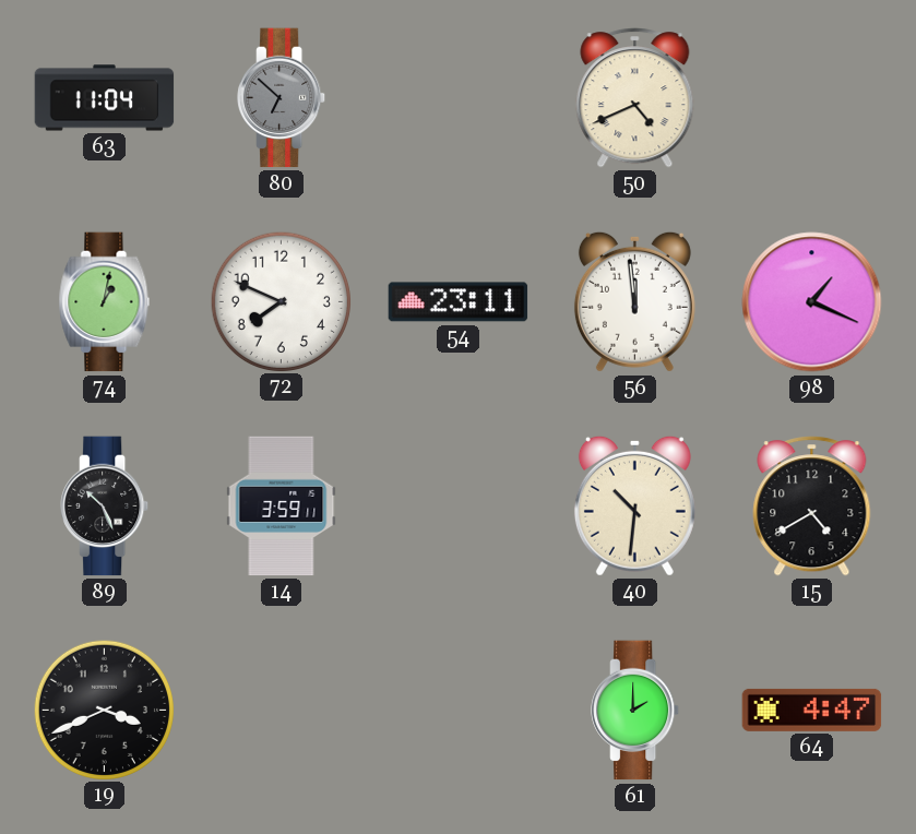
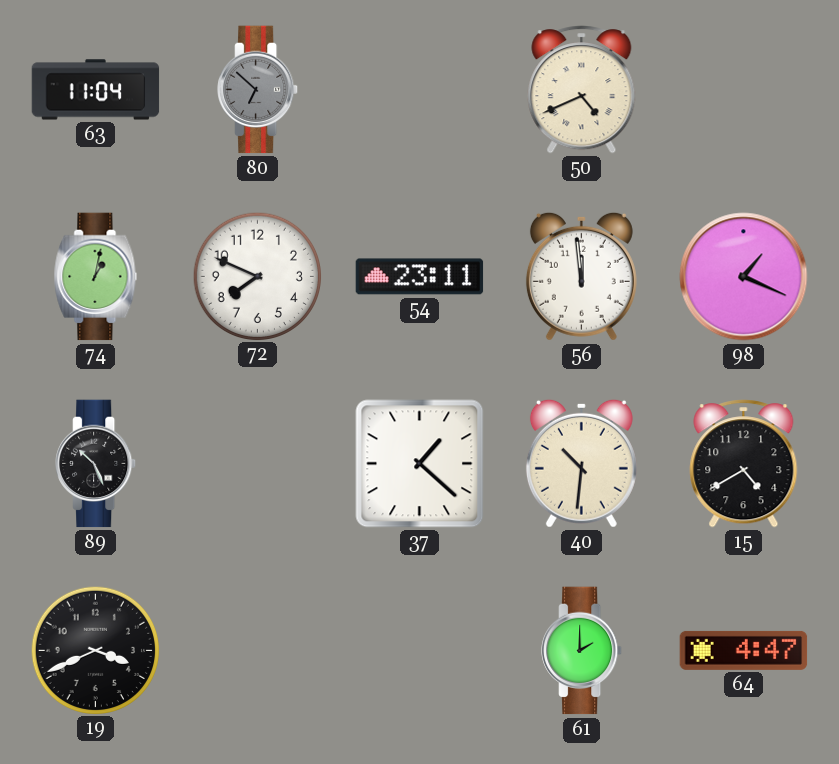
14: 3:59 -> none (282, 507)
37: none -> 1:22 (420, 464)
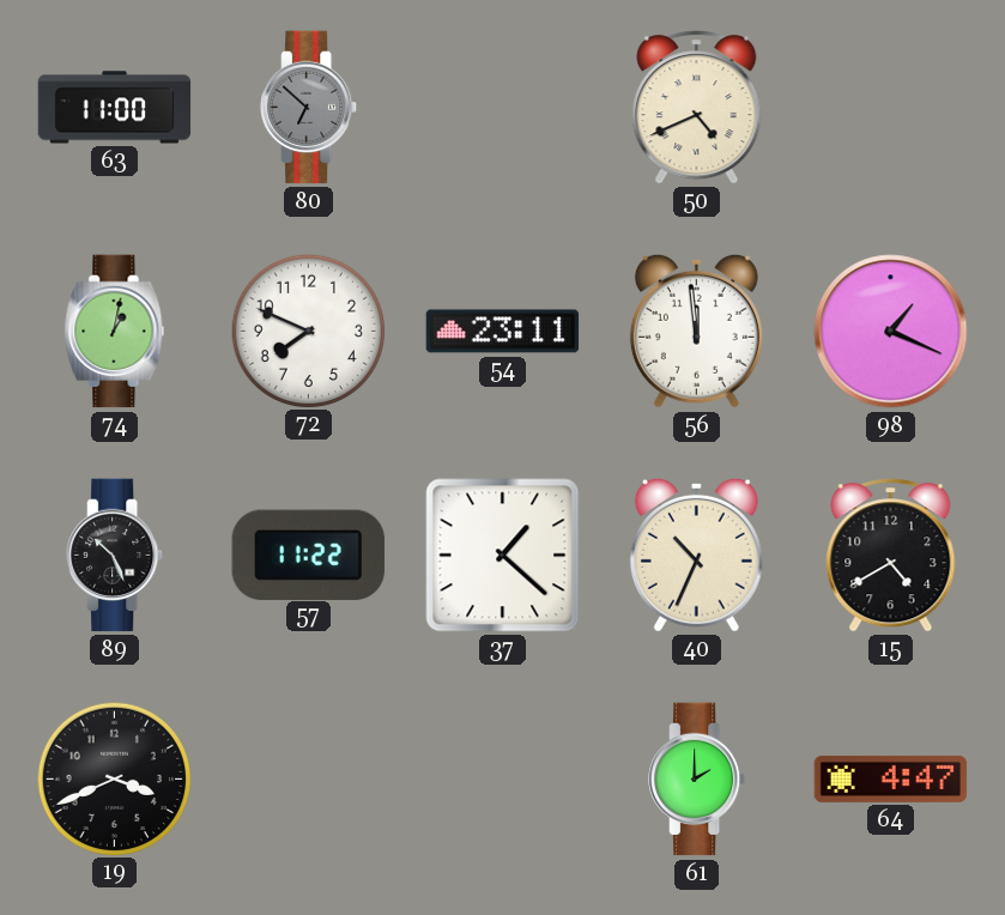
63: 11:04 -> 11:00 (115, 108)
57: none -> 11:22 (308, 555)
40: 10:31 -> 10:34 (696, 555)
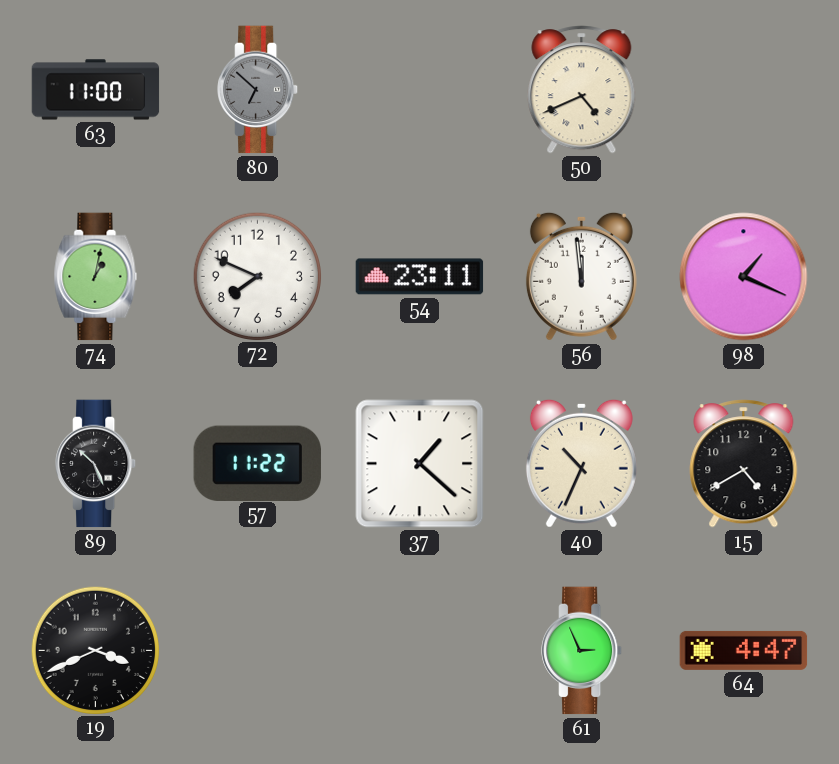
61: 2:00 -> 2:56 (582, 651)
